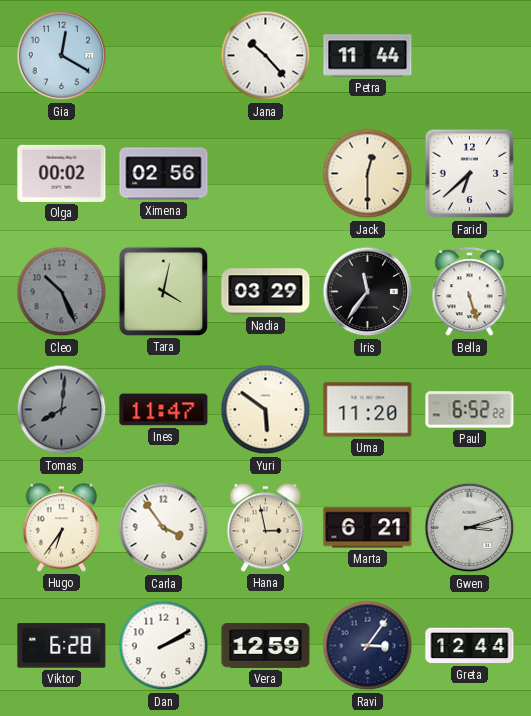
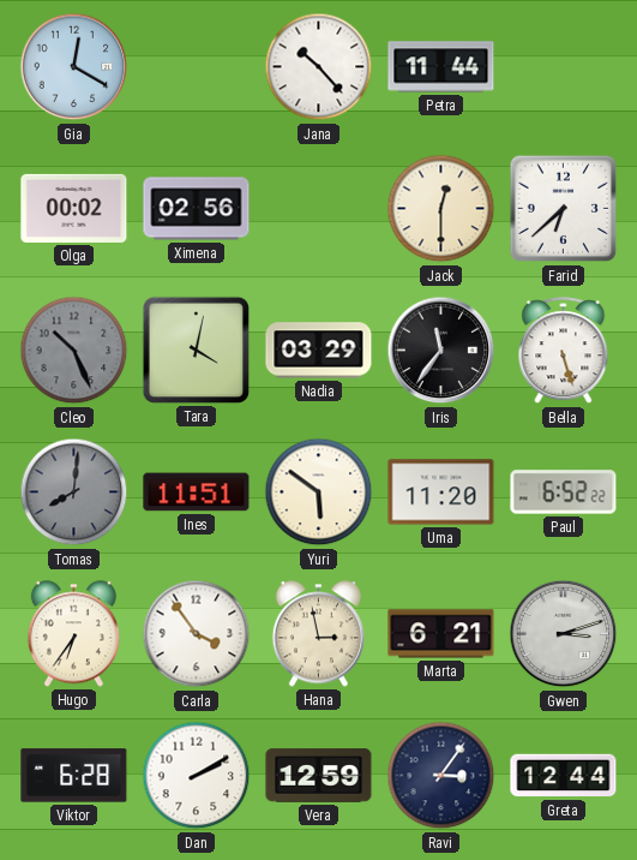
Ines: 11:47 -> 11:51 (197, 492)
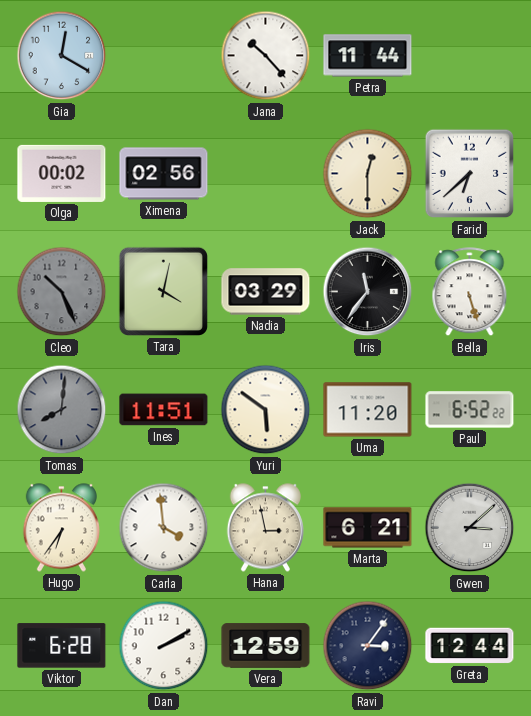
Carla: 3:54 -> 3:59 (164, 528)
Gwen: 3:12 -> 3:08 (470, 528)
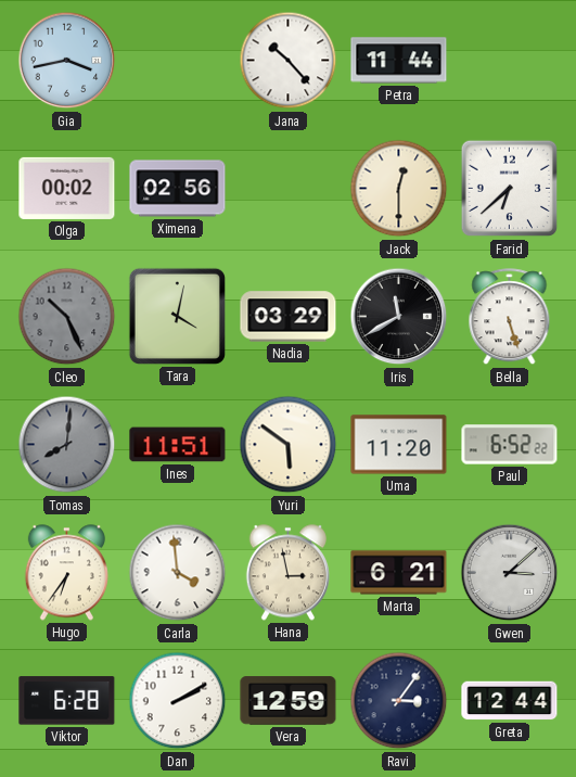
Gia: 12:20 -> 3:43 (67, 61)
Iris: 11:36 -> 11:40 (399, 317)
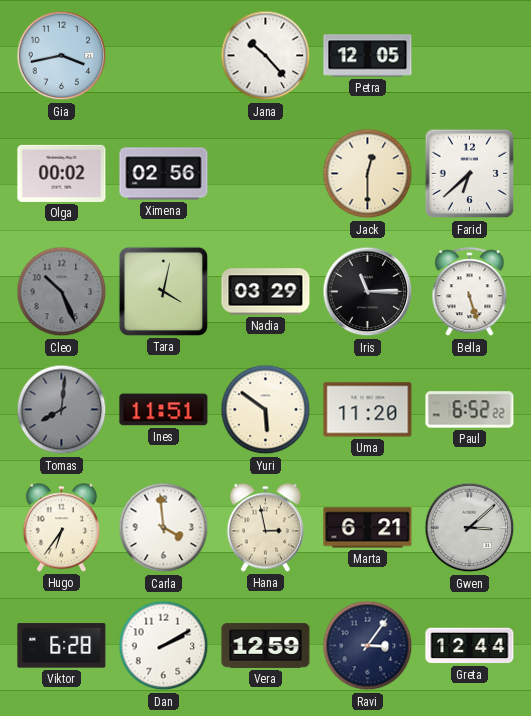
Petra: 11:44 -> 12:05 (368, 56)
Iris: 11:40 -> 11:15 (368, 292)
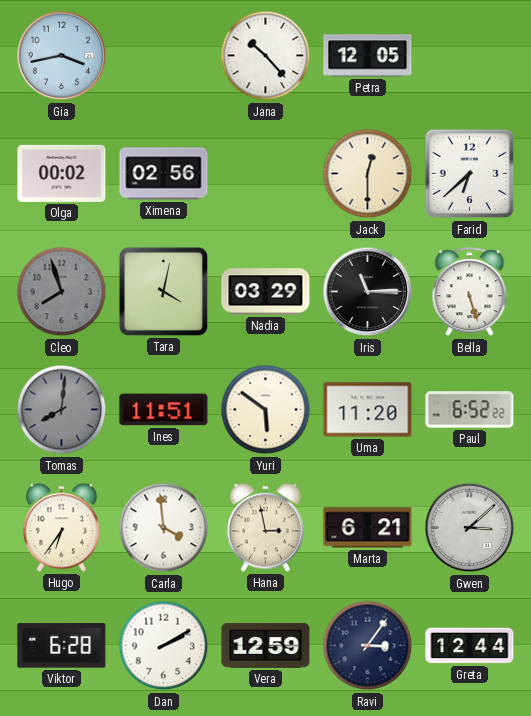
Cleo: 10:26 -> 7:57 (62, 292)
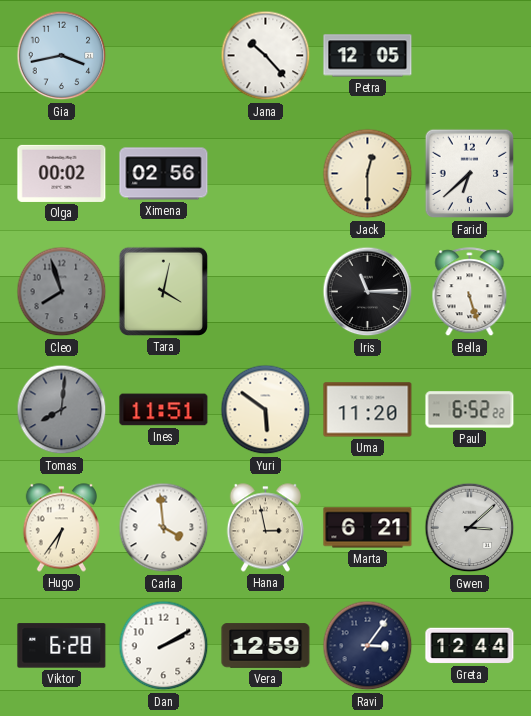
Nadia: 03:29 -> none (266, 292)
